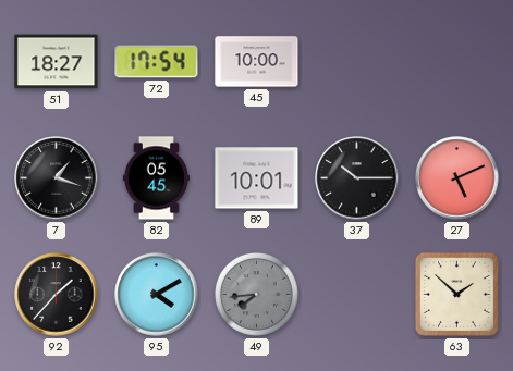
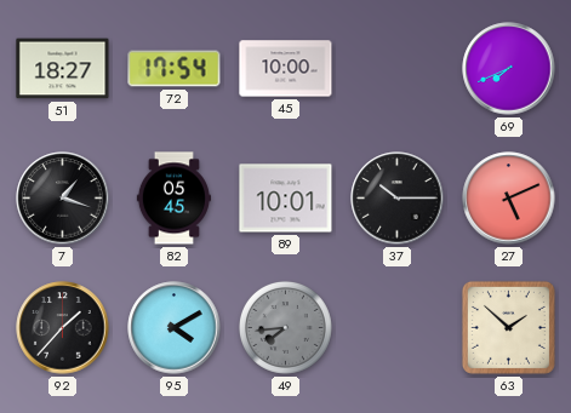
69: none -> 7:41 (509, 69)
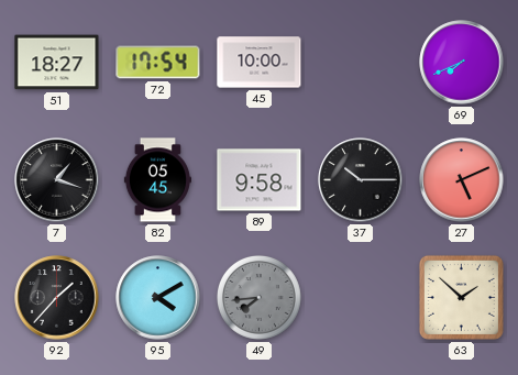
89: 10:01 -> 9:58 (260, 180)
